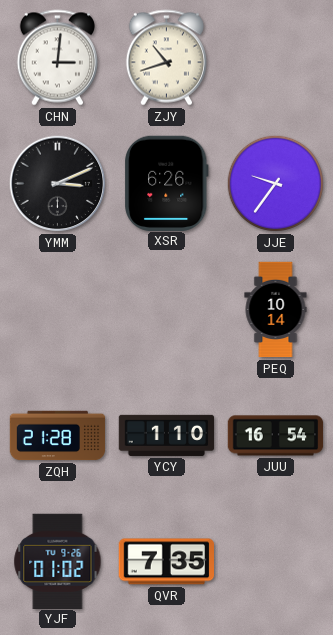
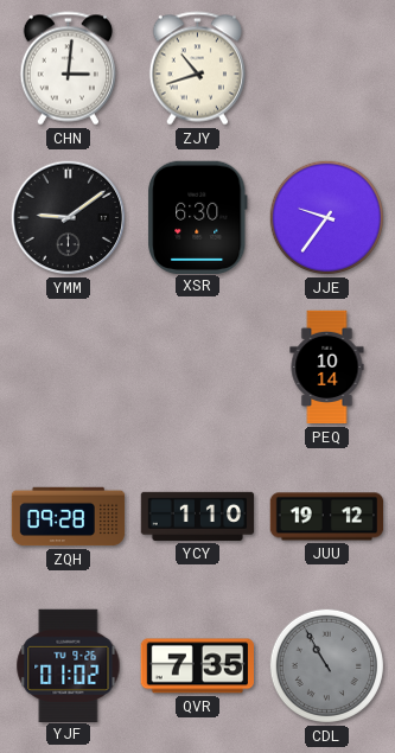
YMM: 3:11 -> 9:09 (69, 218)
XSR: 6:26 -> 6:30 (198, 217)
ZQH: 21:28 -> 09:28 (69, 517)
JUU: 16:54 -> 19:12 (327, 517)
CDL: none -> 10:55 (326, 665)
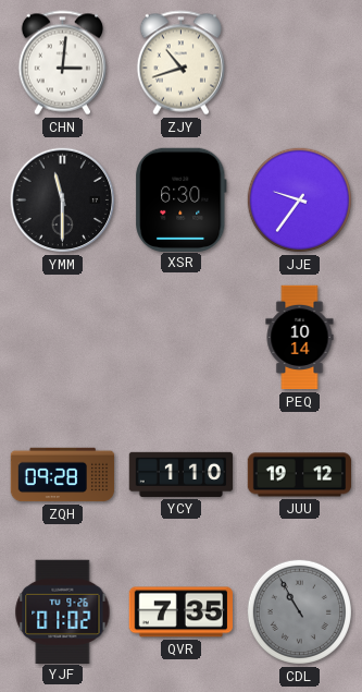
YMM: 9:09 -> 11:30 (63, 201)
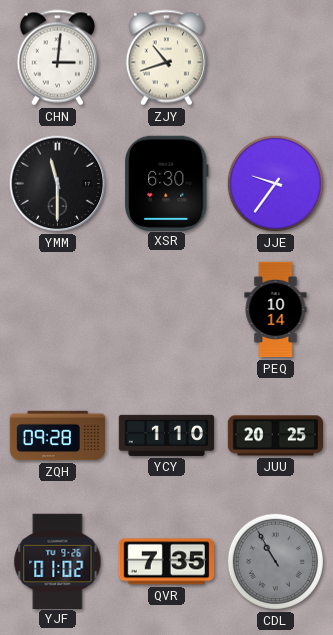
JUU: 19:12 -> 20:25 (276, 436)
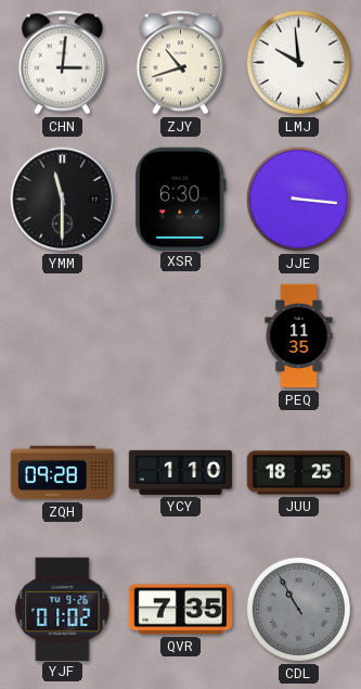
LMJ: none -> 9:59 (298, 62)
JJE: 9:36 -> 3:16 (298, 199)
PEQ: 10:14 -> 11:35 (299, 336)
JUU: 20:25 -> 18:25 (299, 473)
